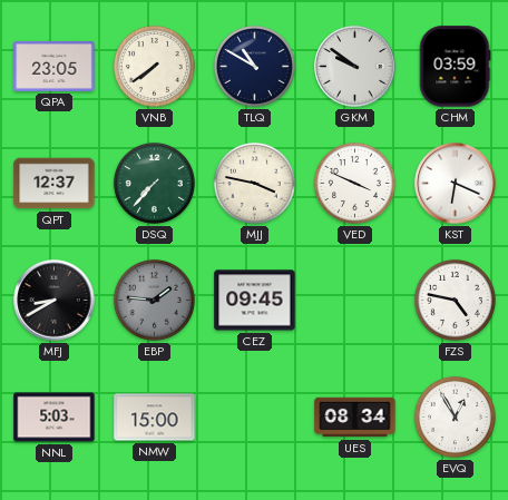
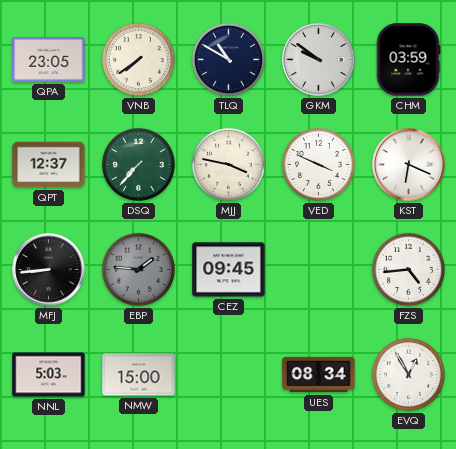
MFJ: 8:40 -> 8:44 (49, 270)
FZS: 4:47 -> 4:44 (408, 269)
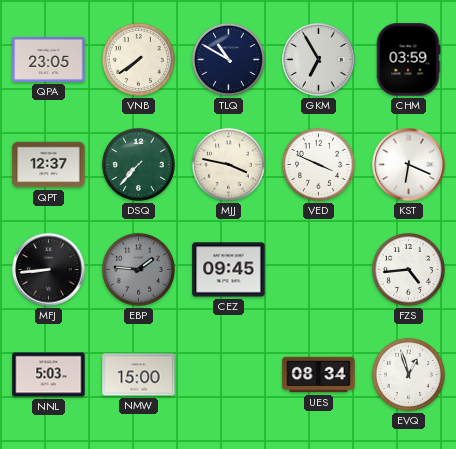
GKM: 9:51 -> 6:55 (319, 60)
EVQ: 12:55 -> 12:57 (408, 374)
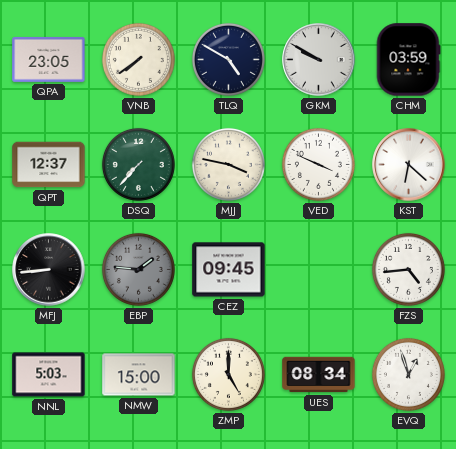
TLQ: 10:50 -> 4:50 (228, 59)
GKM: 6:55 -> 9:50 (319, 60)
KST: 6:19 -> 6:22 (409, 165)
ZMP: none -> 5:00 (228, 374)
